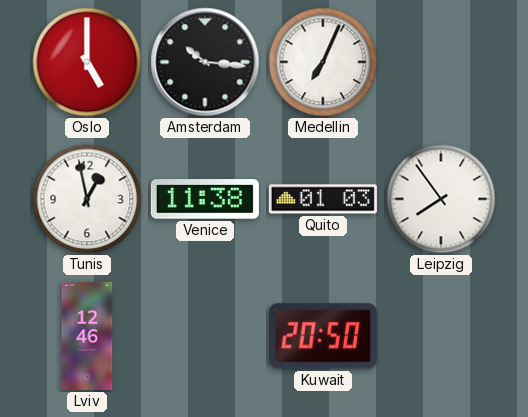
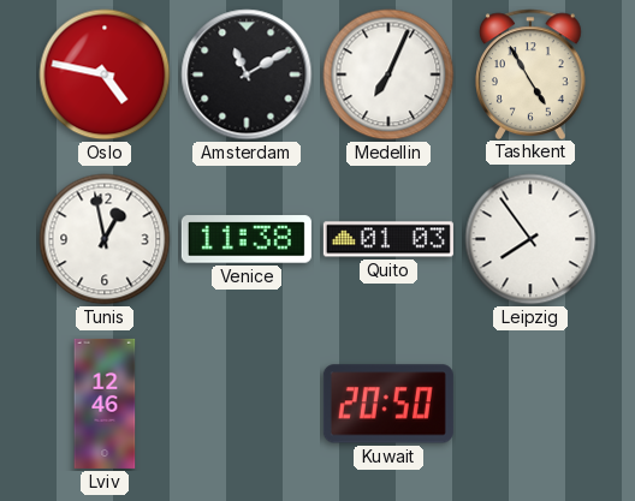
Oslo: 5:00 -> 4:47 (105, 74)
Amsterdam: 10:16 -> 11:10 (247, 74)
Tashkent: none -> 4:55 (532, 73)
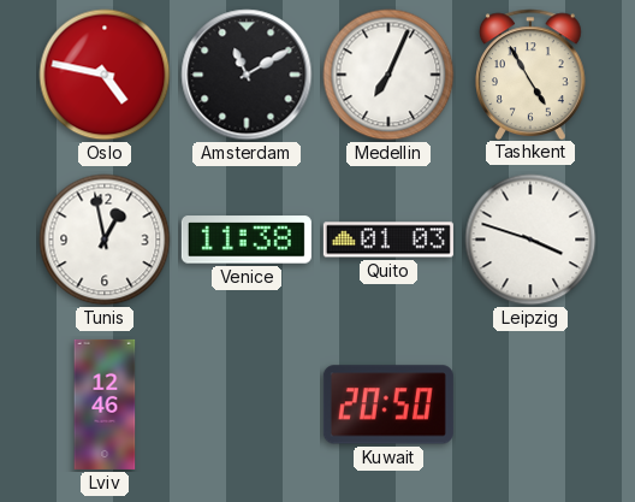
Leipzig: 7:54 -> 3:48 (530, 240)
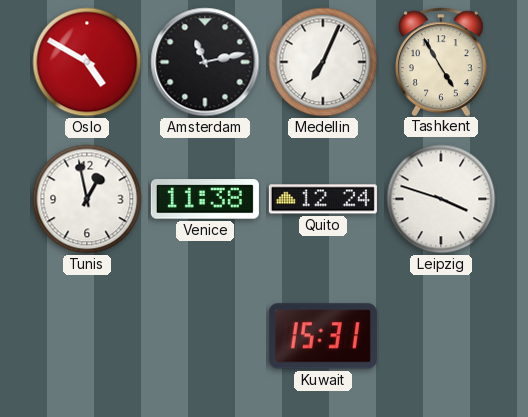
Oslo: 4:47 -> 4:50 (87, 62)
Amsterdam: 11:10 -> 11:13 (205, 62)
Quito: 01:03 -> 12:24 (323, 199)
Lviv: 12:46 -> none (105, 404)
Kuwait: 20:50 -> 15:31 (323, 336)
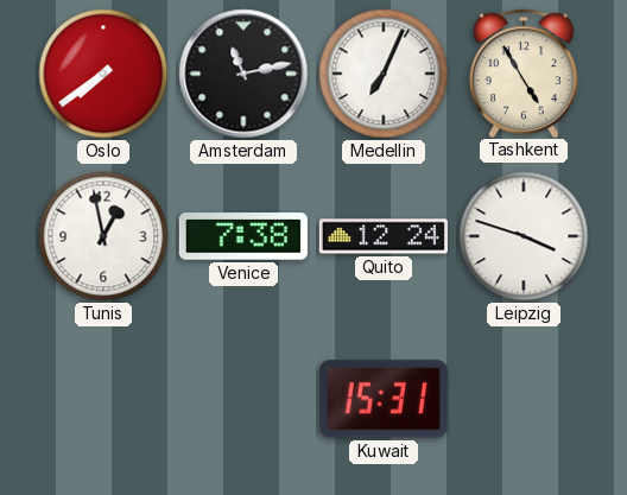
Oslo: 4:50 -> 7:39 (103, 74)
Venice: 11:38 -> 7:38 (243, 236)
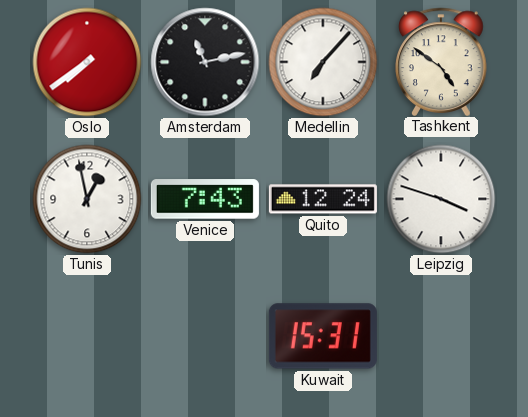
Medellin: 7:04 -> 7:07 (323, 62)
Tashkent: 4:55 -> 4:51 (442, 61)
Venice: 7:38 -> 7:43 (205, 199)
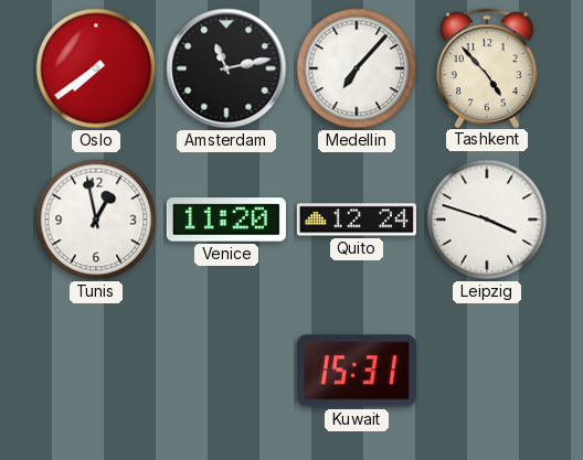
Tashkent: 4:51 -> 4:53 (488, 67)
Venice: 7:43 -> 11:20 (226, 220)
